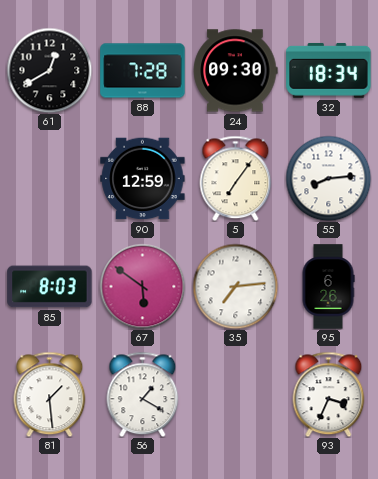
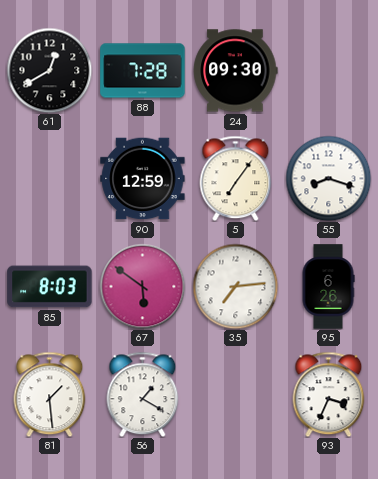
32: 18:34 -> none (329, 70)
55: 8:14 -> 8:18 (328, 178)
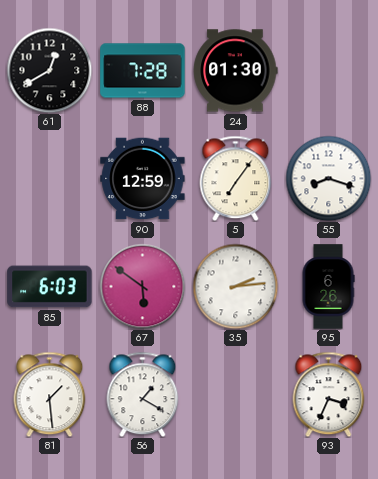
24: 09:30 -> 01:30 (236, 71)
85: 8:03 -> 6:03 (50, 287)
35: 7:14 -> 2:14 (235, 286)
